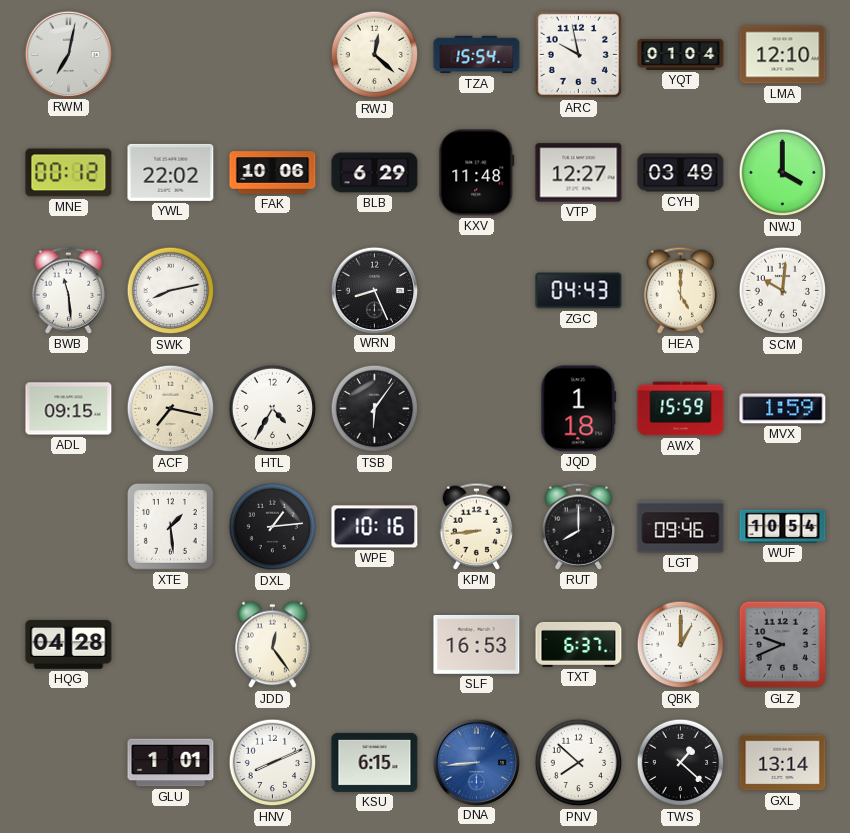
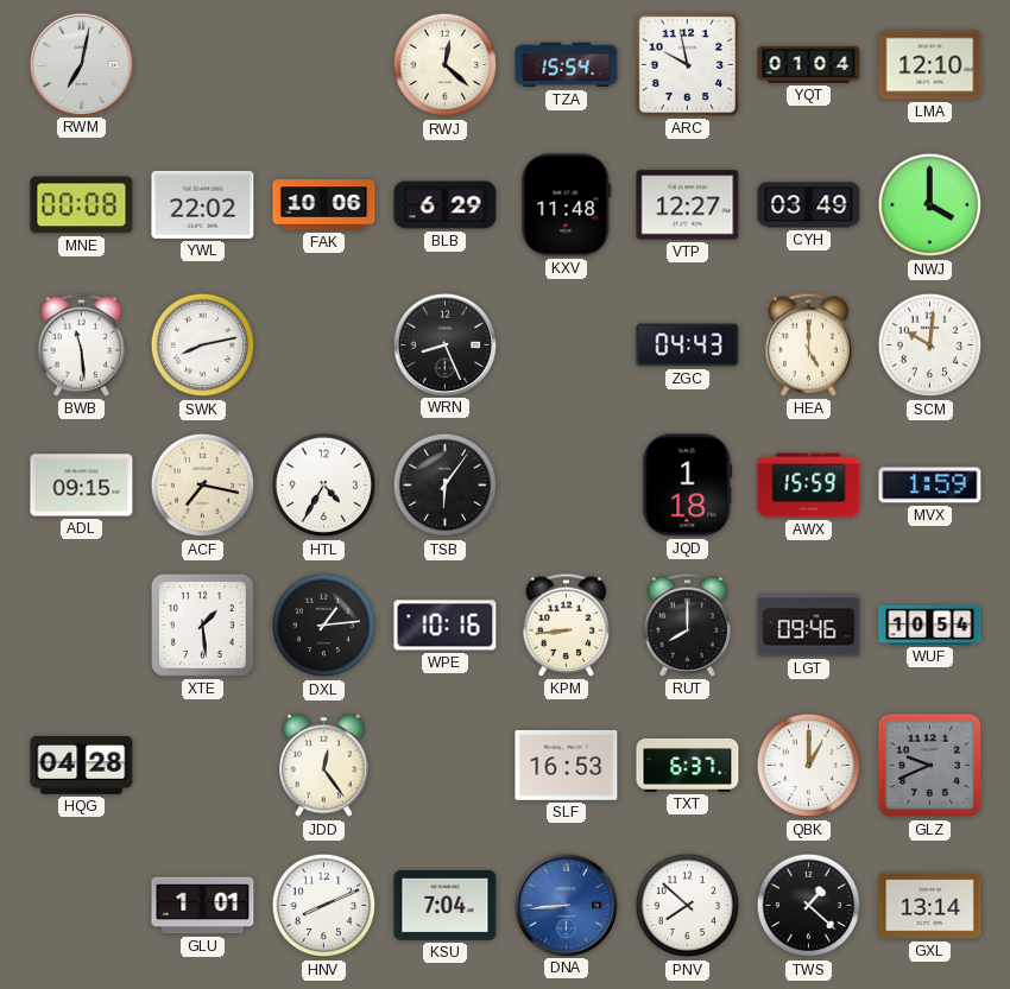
MNE: 00:12 -> 00:08 (82, 205)
KSU: 6:15 -> 7:04 (446, 905)
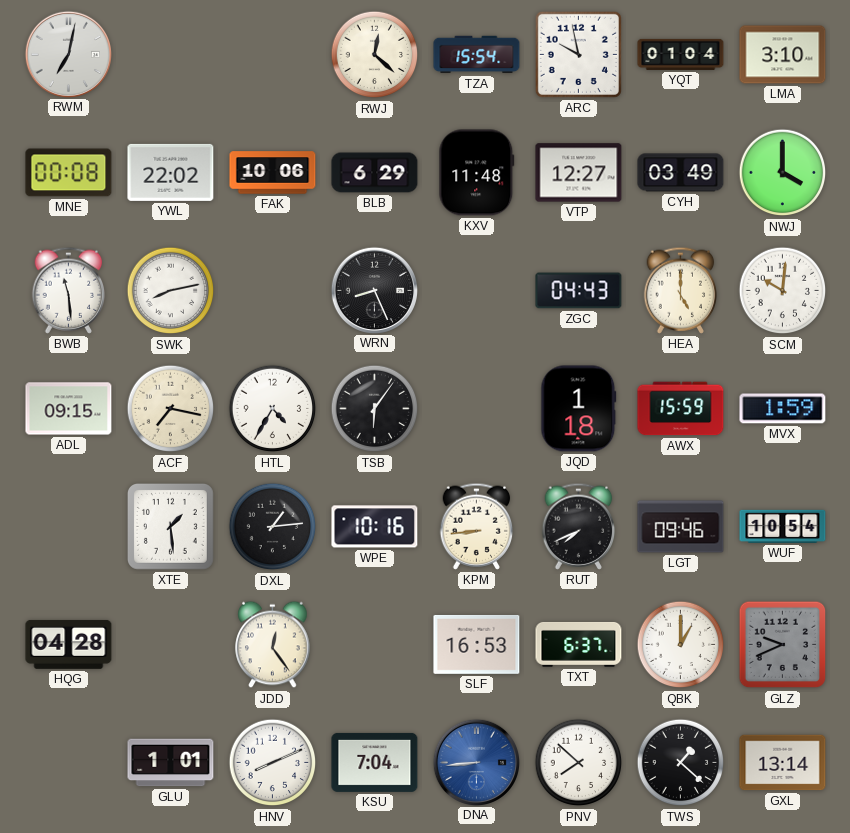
LMA: 12:10 -> 3:10 (783, 55)
RUT: 8:00 -> 7:41 (579, 526)
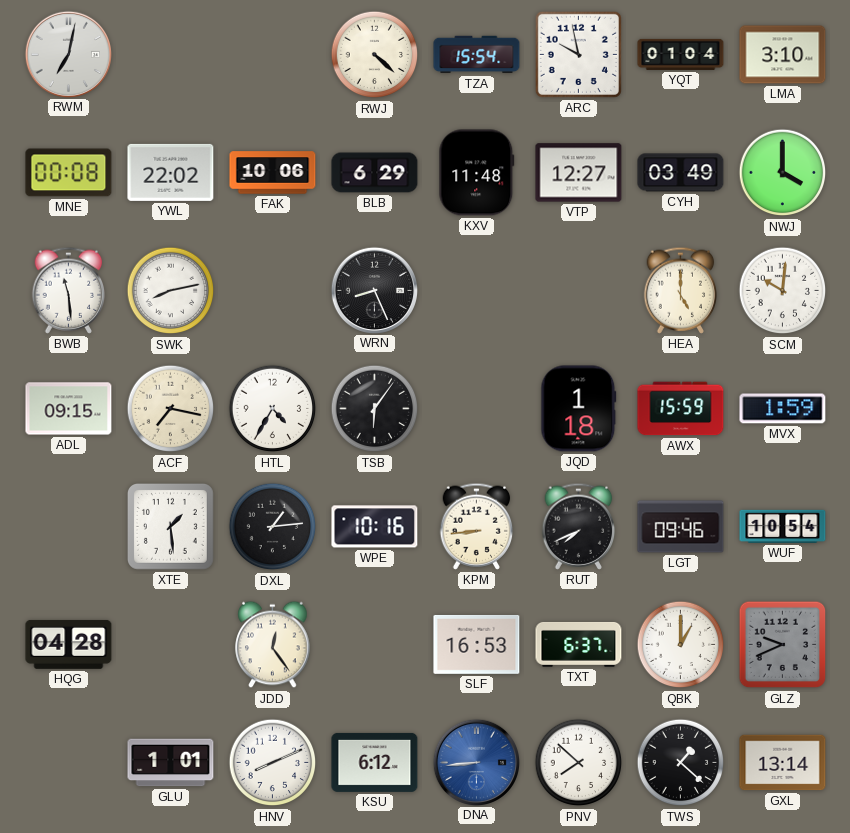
RWJ: 12:22 -> 4:22 (375, 55)
ZGC: 04:43 -> none (579, 291)
KSU: 7:04 -> 6:12 (375, 762)
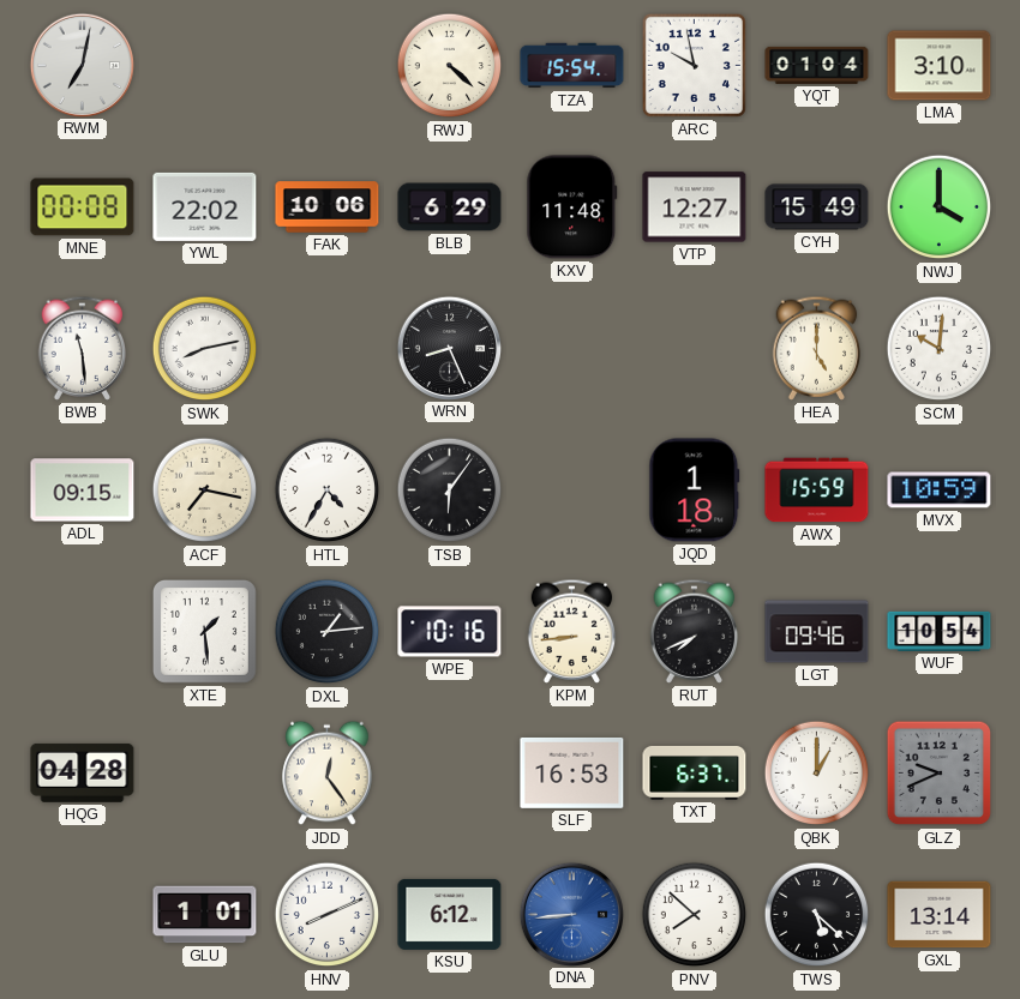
CYH: 03:49 -> 15:49 (817, 207)
MVX: 1:59 -> 10:59 (940, 491)
TWS: 1:22 -> 5:22 (817, 915)
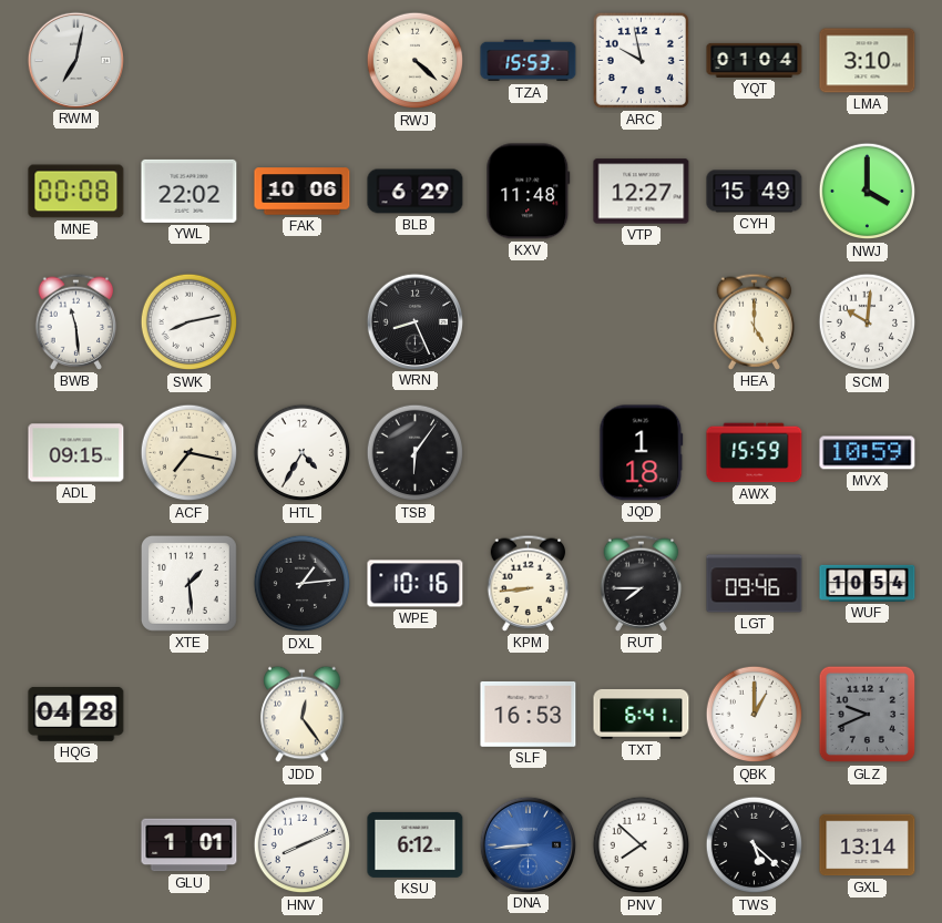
TZA: 15:54 -> 15:53 (529, 61)
RUT: 7:41 -> 7:45 (642, 583)
TXT: 6:37 -> 6:41 (642, 714)
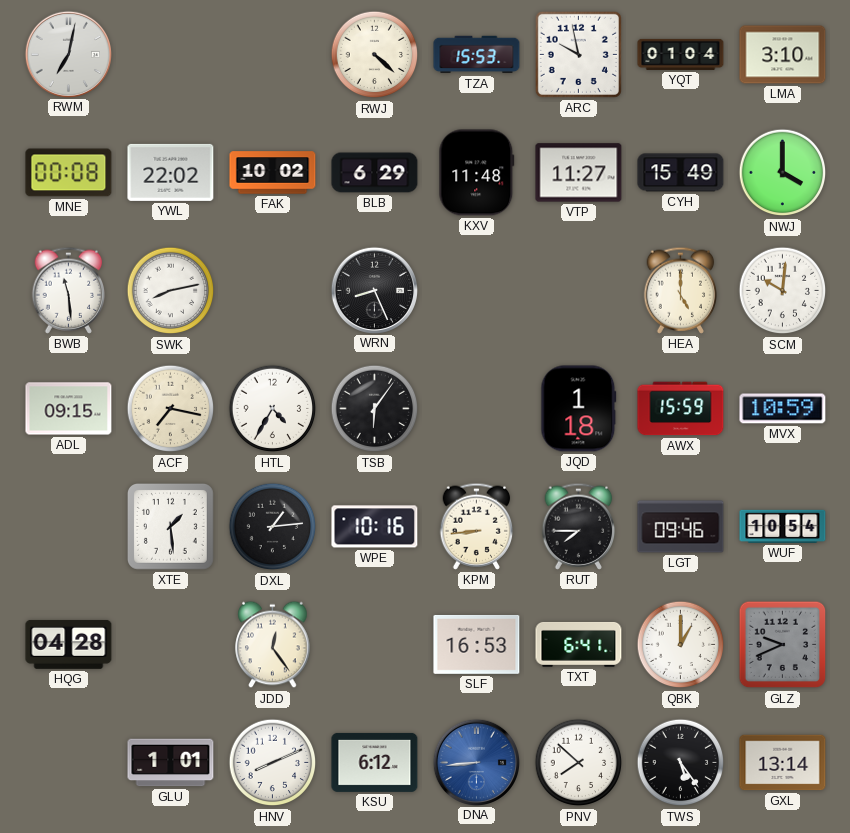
FAK: 10:06 -> 10:02 (273, 173)
VTP: 12:27 -> 11:27 (579, 173)
TWS: 5:22 -> 5:24 (681, 763)
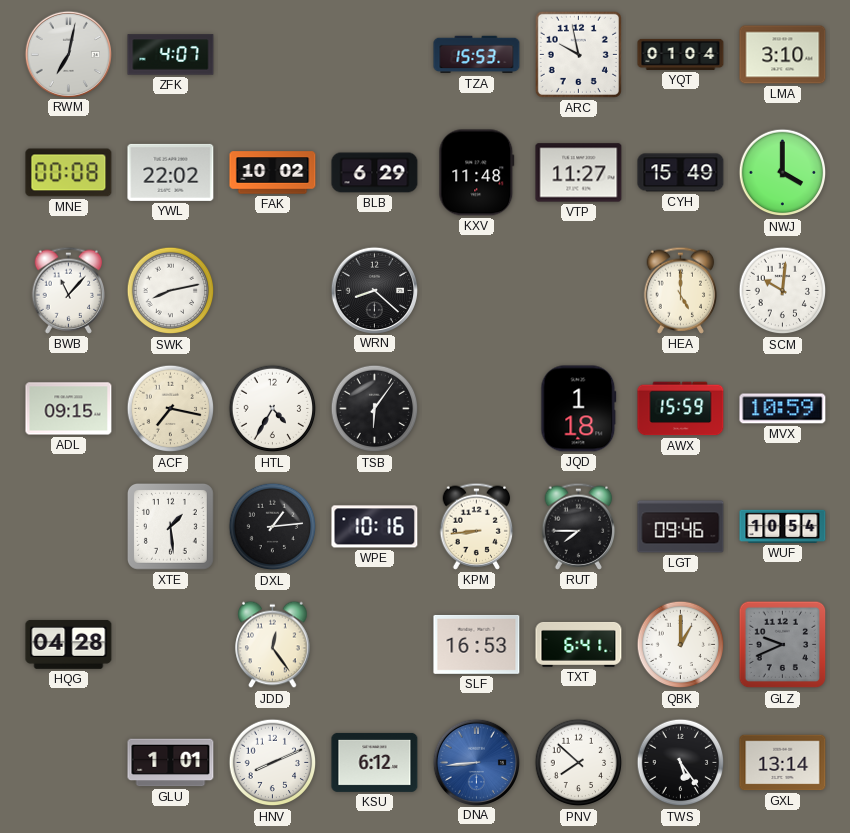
ZFK: none -> 4:07 (171, 55)
RWJ: 4:22 -> none (375, 55)
BWB: 11:29 -> 11:07 (69, 290)
WRN: 8:26 -> 8:22 (374, 290)
